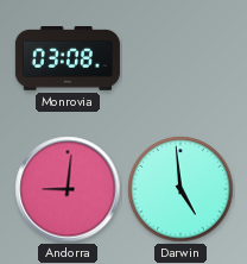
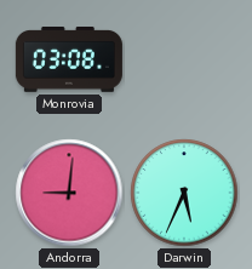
Darwin: 4:59 -> 5:34 (184, 193)
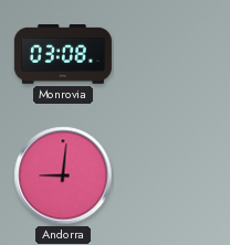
Darwin: 5:34 -> none (184, 193)
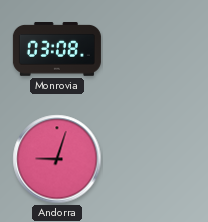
Andorra: 9:01 -> 9:03 (57, 159)
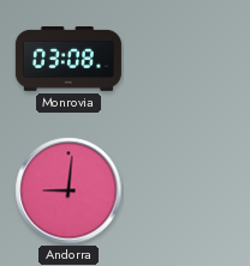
Andorra: 9:03 -> 9:01 (69, 191)
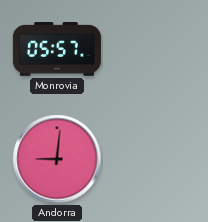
Monrovia: 03:08 -> 05:57 (57, 50)
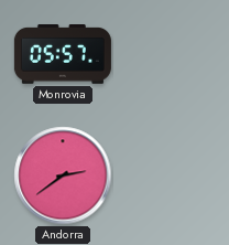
Andorra: 9:01 -> 2:39 (63, 175)
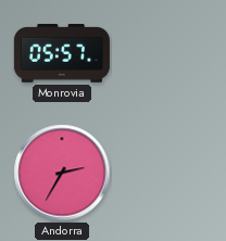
Andorra: 2:39 -> 2:35 (62, 173)
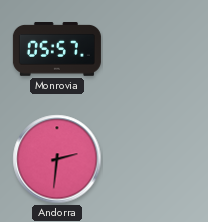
Andorra: 2:35 -> 2:31 (57, 159)
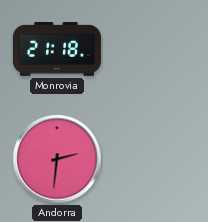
Monrovia: 05:57 -> 21:18 (57, 50)
